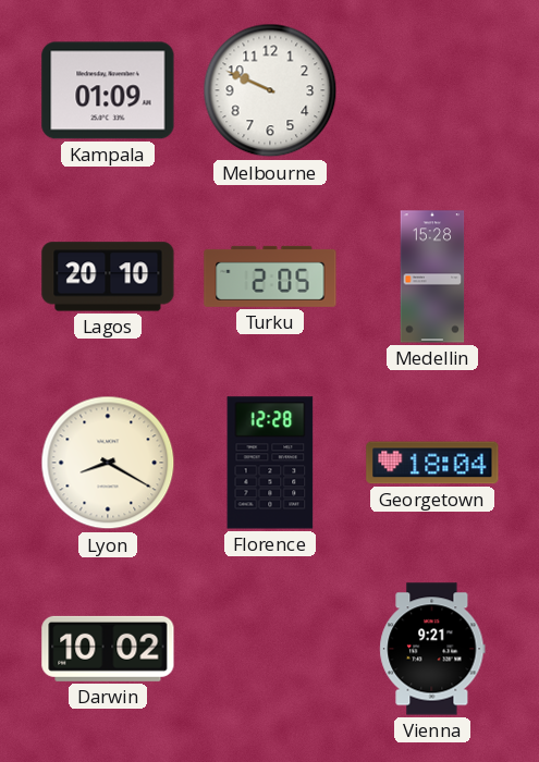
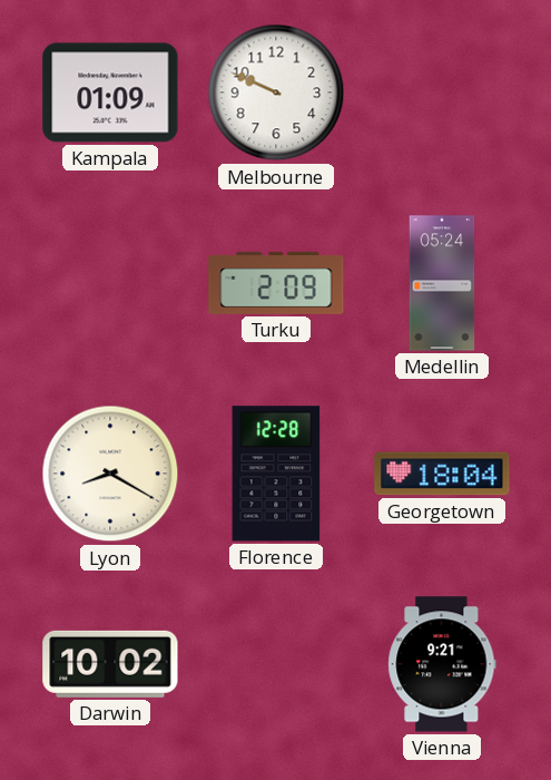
Lagos: 20:10 -> none (108, 276)
Turku: 2:05 -> 2:09 (276, 283)
Medellin: 15:28 -> 05:24 (442, 283)
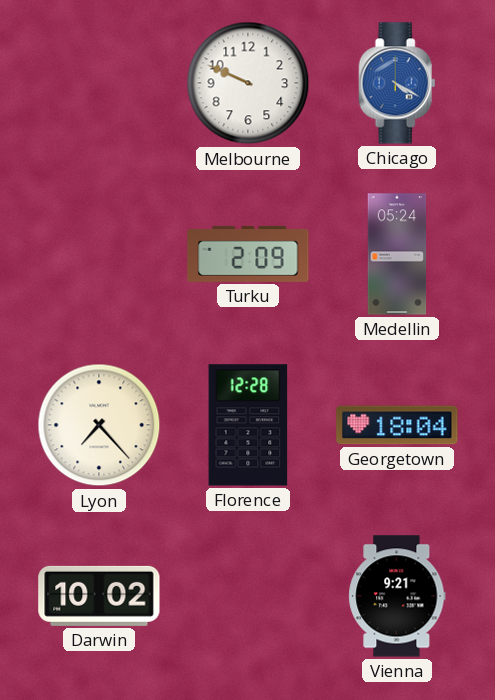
Kampala: 01:09 -> none (110, 92)
Chicago: none -> 4:20 (397, 83)
Lyon: 8:20 -> 7:23 (99, 425)
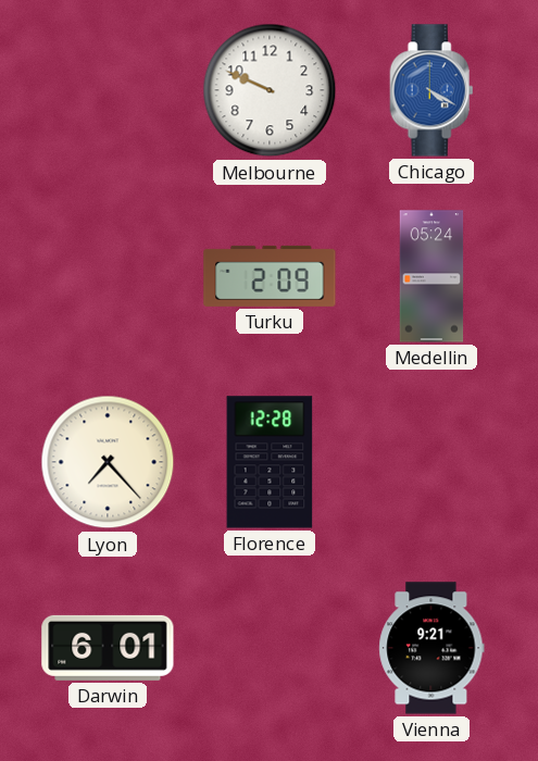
Georgetown: 18:04 -> none (397, 425)
Darwin: 10:02 -> 6:01 (108, 648)
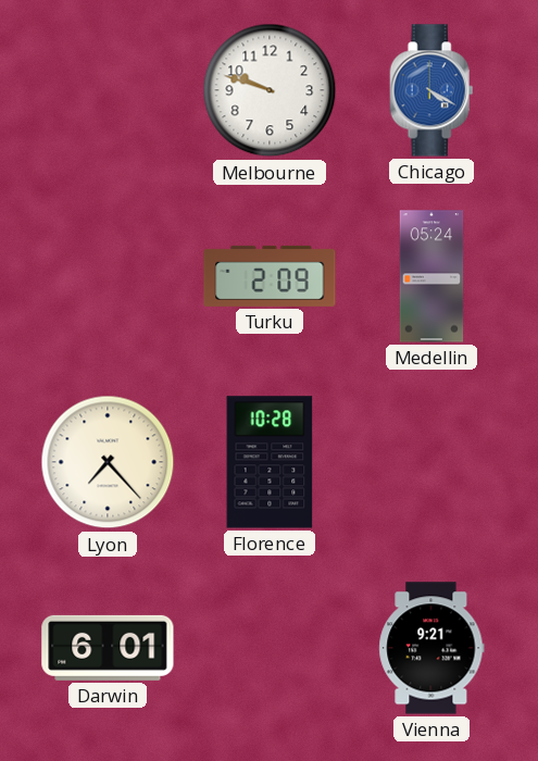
Melbourne: 9:49 -> 9:48 (270, 90)
Florence: 12:28 -> 10:28 (270, 462)
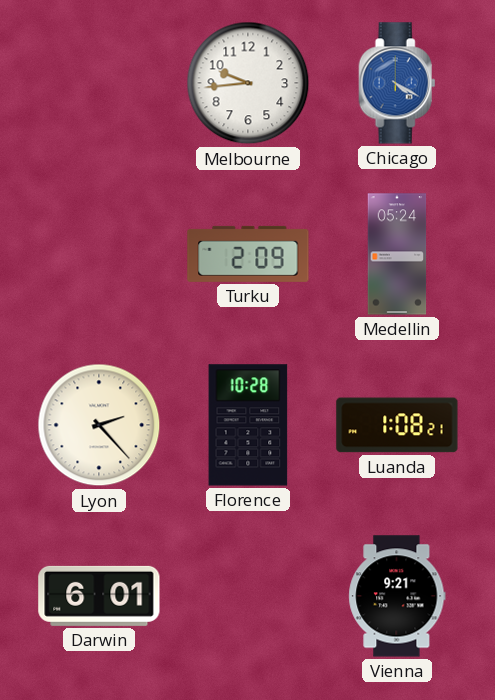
Melbourne: 9:48 -> 9:44 (248, 83)
Lyon: 7:23 -> 2:23 (99, 425)
Luanda: none -> 1:08 (397, 425)
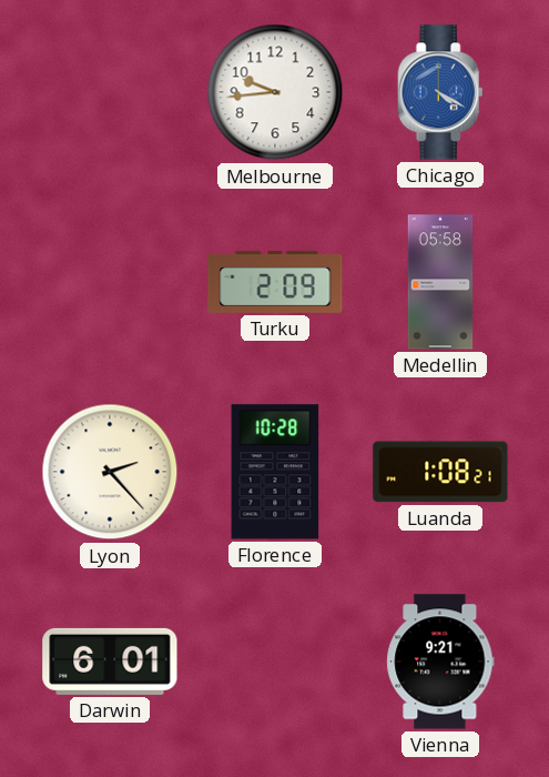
Medellin: 05:24 -> 05:58 (440, 282)
